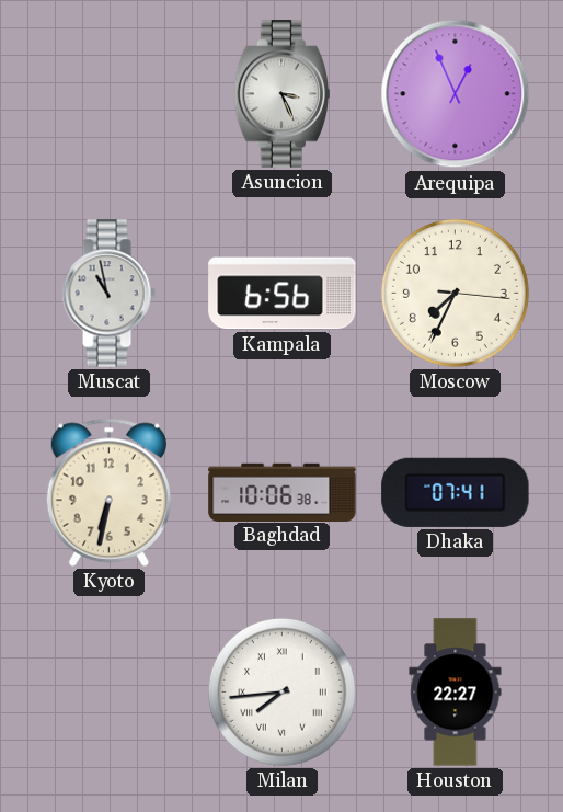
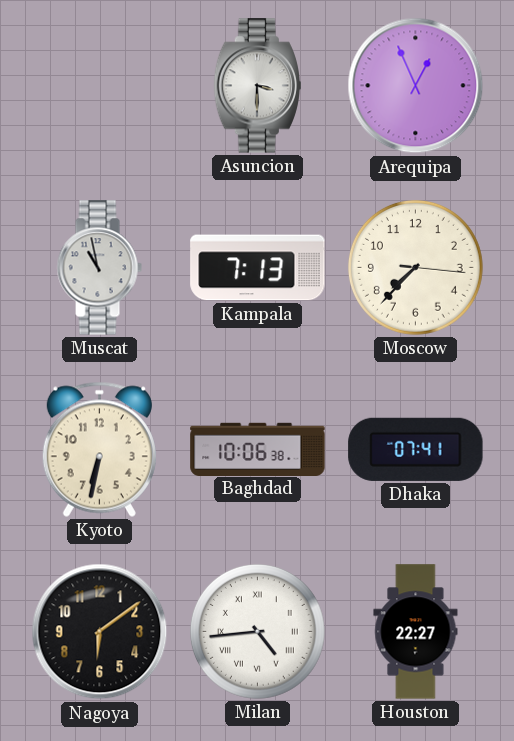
Asuncion: 3:26 -> 3:30 (257, 86)
Kampala: 6:56 -> 7:13 (258, 268)
Moscow: 7:34 -> 7:37 (415, 267)
Nagoya: none -> 6:09 (100, 632)
Milan: 7:44 -> 4:44 (257, 631)
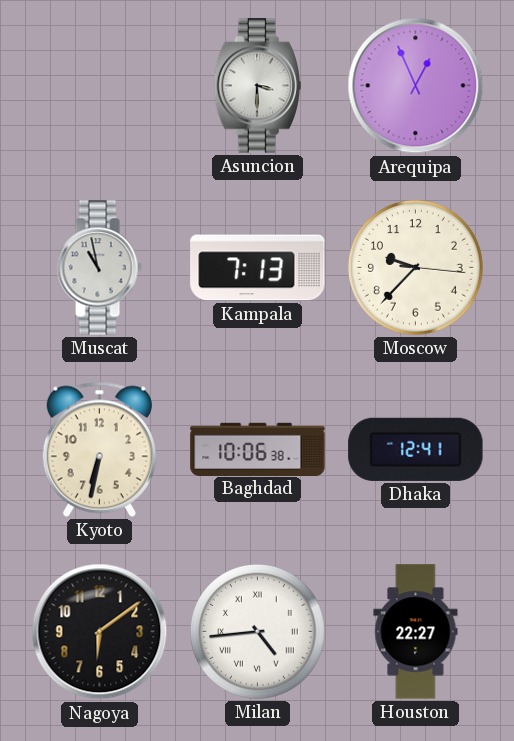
Moscow: 7:37 -> 9:37 (415, 267)
Dhaka: 07:41 -> 12:41 (416, 449)
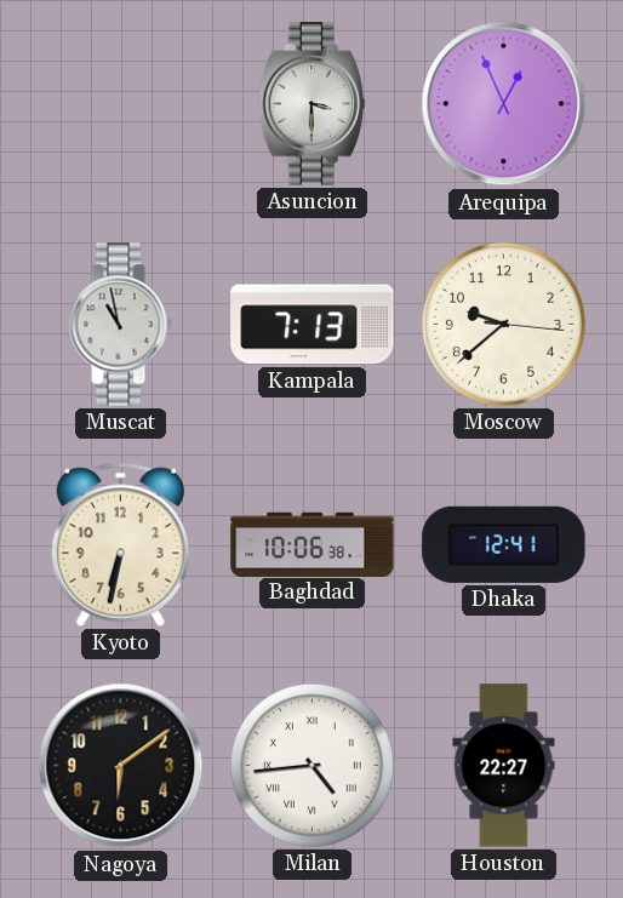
Moscow: 9:37 -> 9:38 (503, 324)
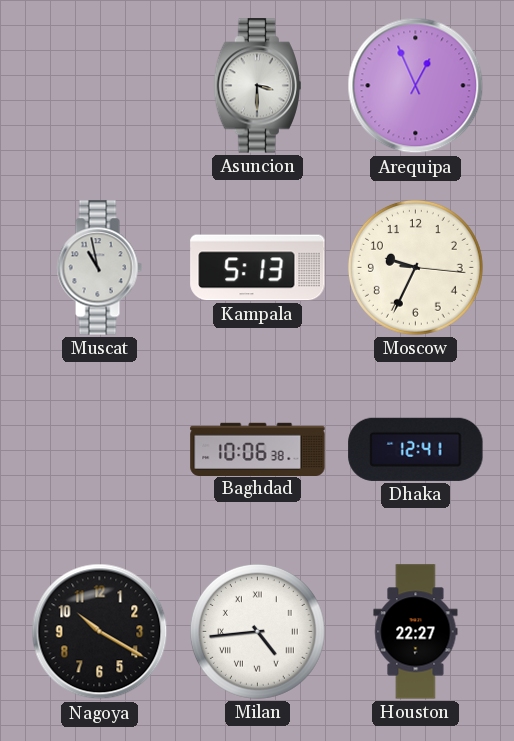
Kampala: 7:13 -> 5:13 (258, 268)
Moscow: 9:38 -> 9:34 (415, 267)
Kyoto: 6:32 -> none (120, 544)
Nagoya: 6:09 -> 10:20 (100, 632)
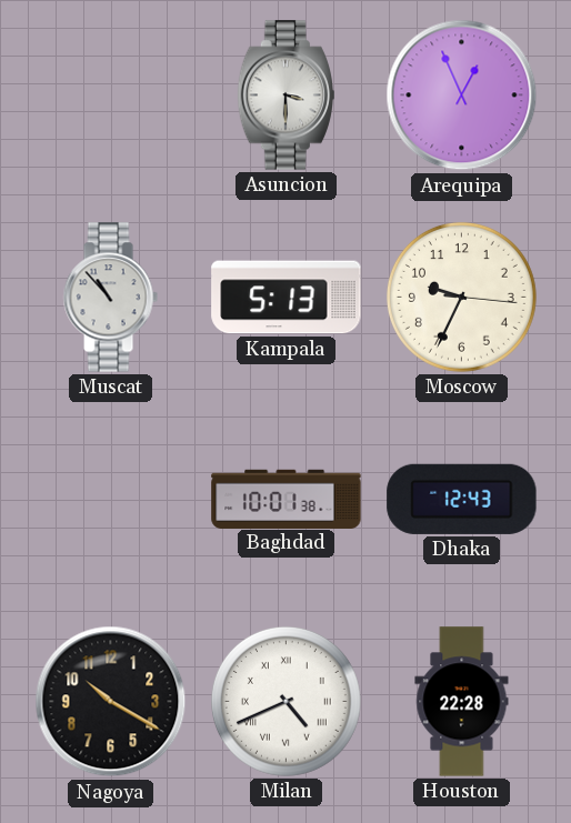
Muscat: 10:58 -> 10:53 (110, 298)
Baghdad: 10:06 -> 10:01 (287, 499)
Dhaka: 12:41 -> 12:43 (462, 499)
Milan: 4:44 -> 4:41 (285, 701)
Houston: 22:27 -> 22:28 (462, 702)
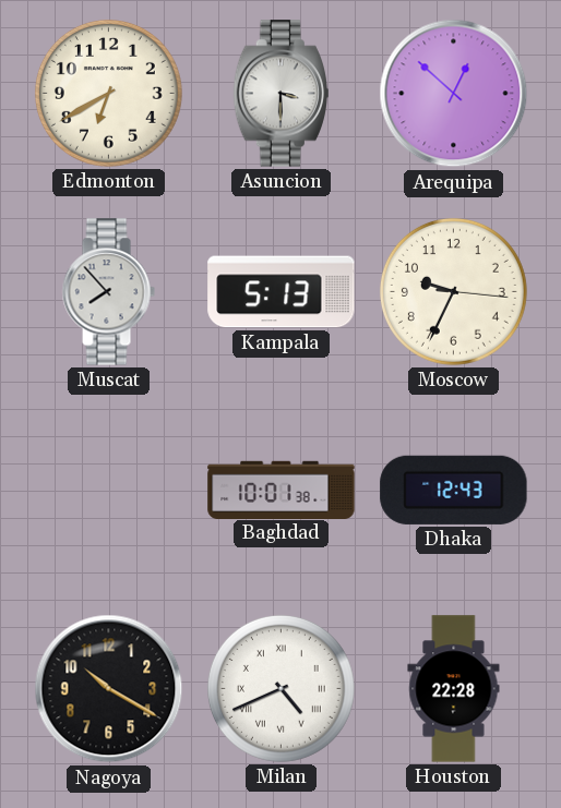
Edmonton: none -> 6:40 (108, 93)
Arequipa: 12:56 -> 12:52 (454, 94)
Muscat: 10:53 -> 7:53 (108, 292)
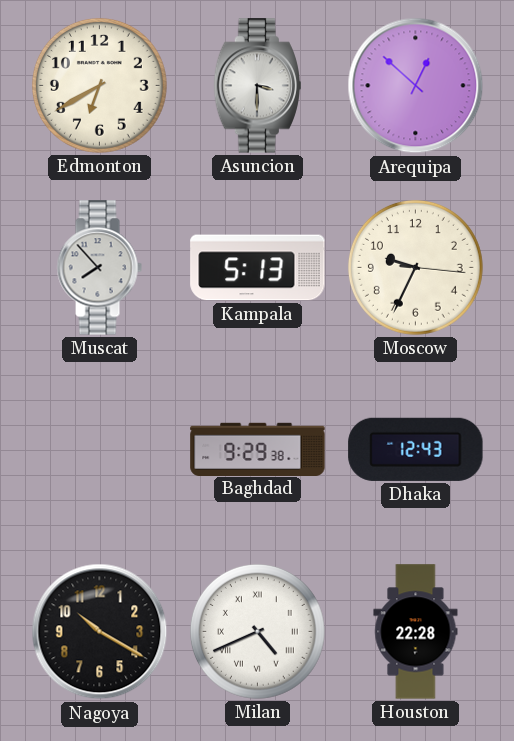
Baghdad: 10:01 -> 9:29 (258, 449)
